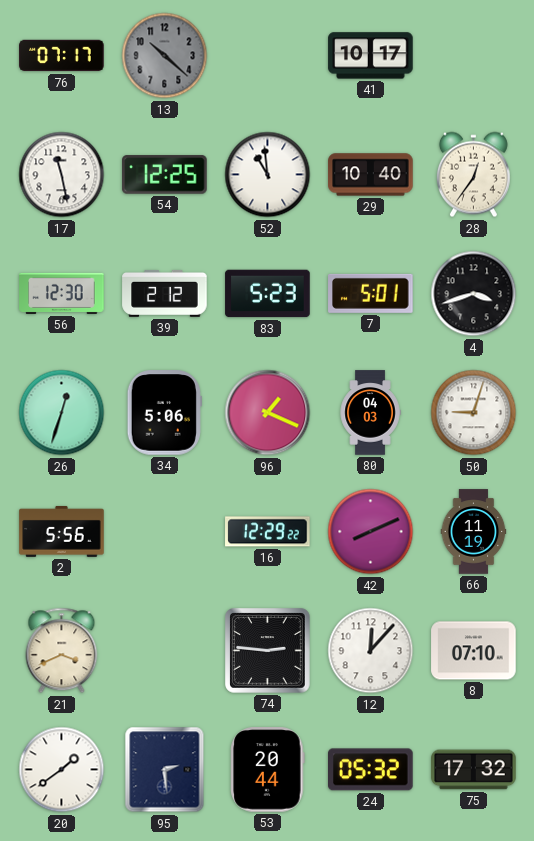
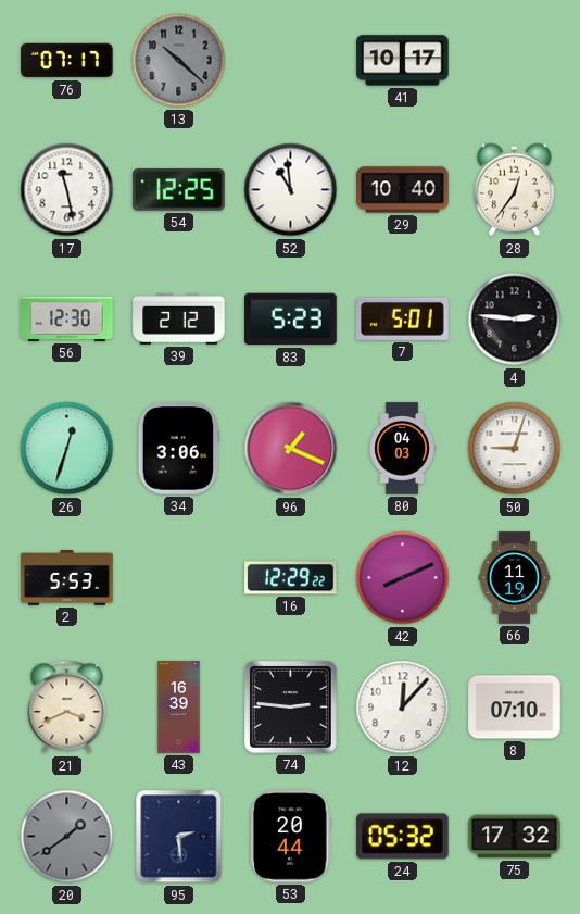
4: 3:42 -> 2:46 (515, 320)
34: 5:06 -> 3:06 (178, 449)
2: 5:56 -> 5:53 (67, 577)
43: none -> 16:39 (179, 708)
20 dial: white -> grey (67, 837)
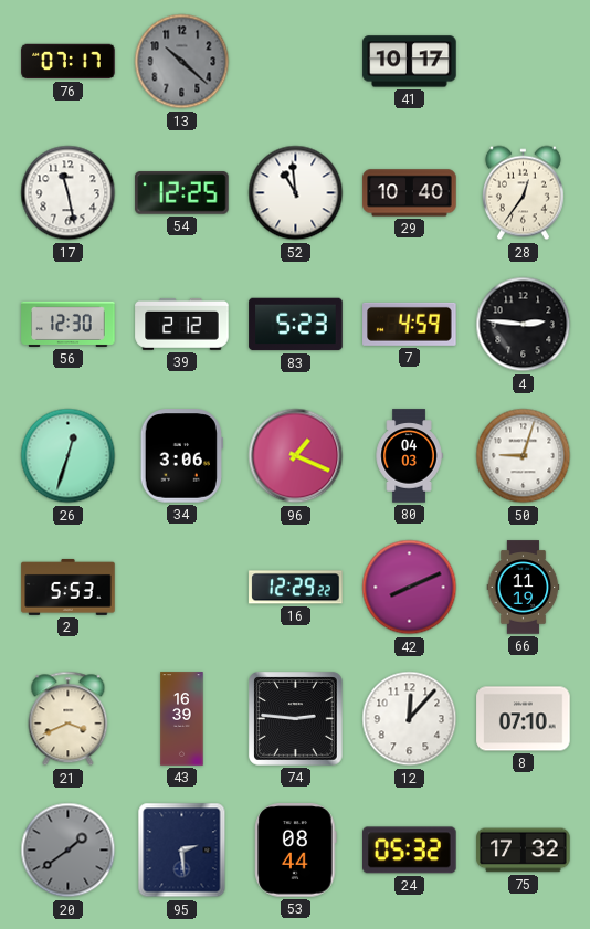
7: 5:01 -> 4:59 (410, 324)
53: 20:44 -> 08:44 (296, 851)
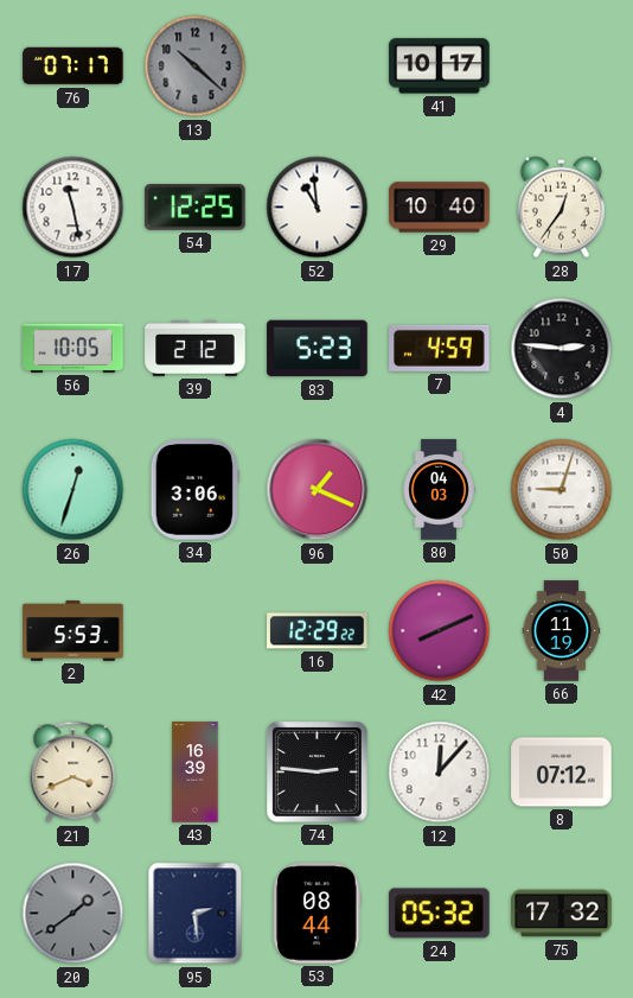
56: 12:30 -> 10:05 (73, 348)
8: 07:10 -> 07:12 (562, 773)
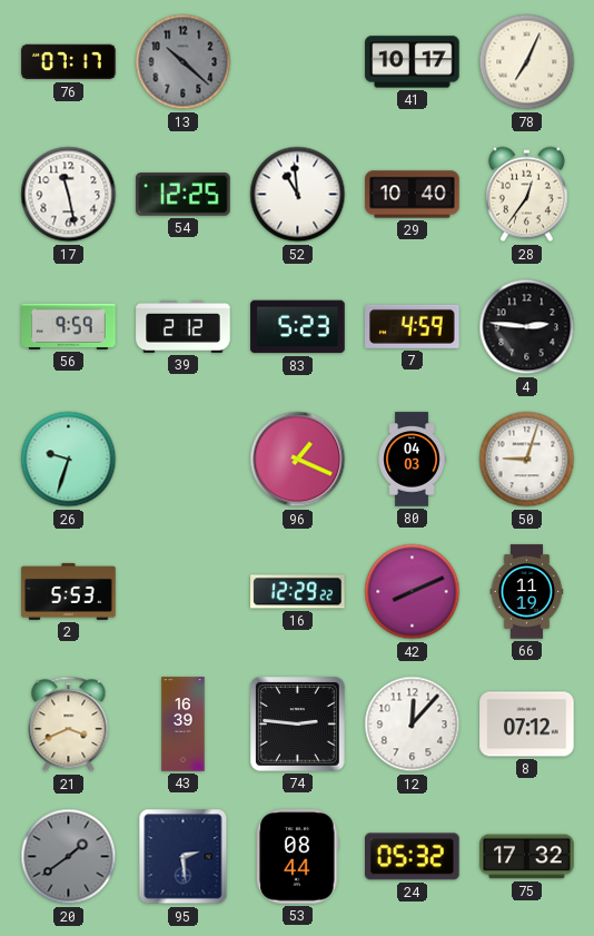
78: none -> 7:04 (527, 62)
56: 10:05 -> 9:59 (69, 326)
26: 12:33 -> 9:33 (69, 460)
34: 3:06 -> none (194, 490)
